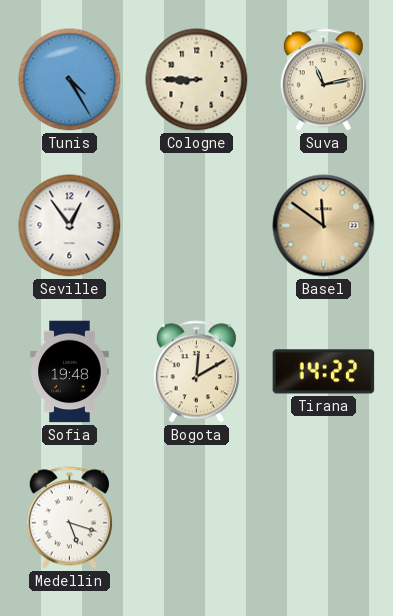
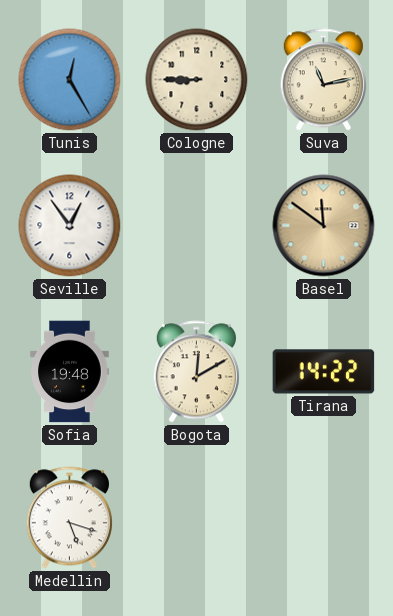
Tunis: 4:25 -> 12:25 (70, 80)
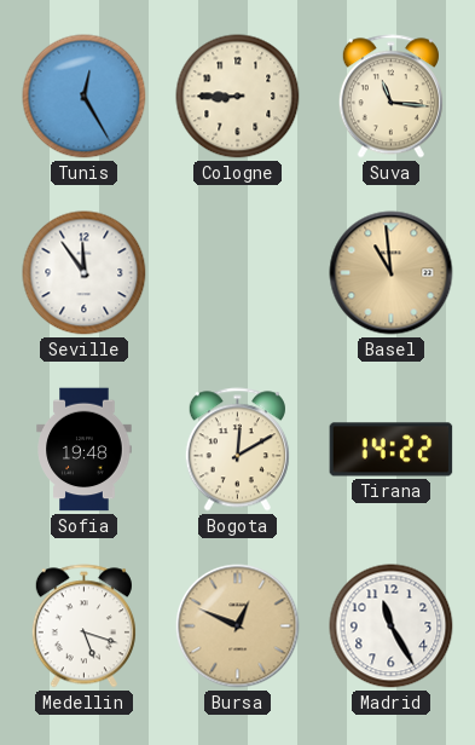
Suva: 11:13 -> 11:16 (390, 97)
Seville: 12:54 -> 11:54 (85, 273)
Basel: 11:51 -> 10:59 (392, 273)
Bursa: none -> 12:49 (238, 626)
Madrid: none -> 11:25 (392, 626)
